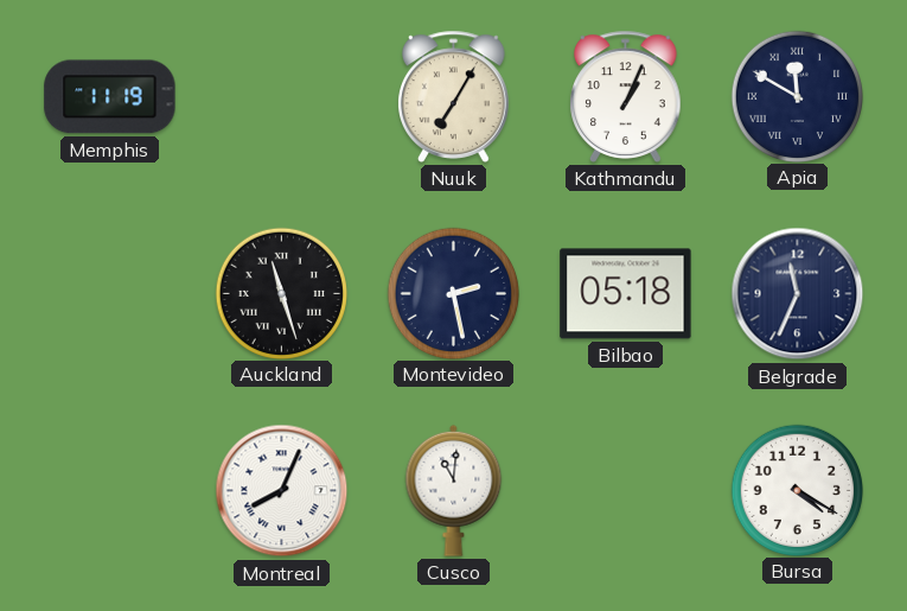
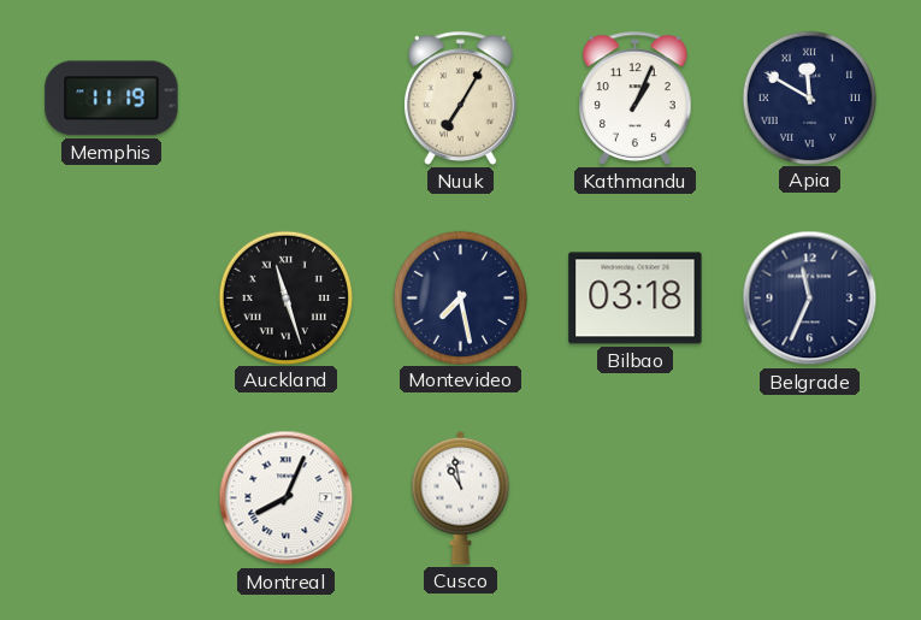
Montevideo: 2:28 -> 7:28 (460, 297)
Bilbao: 05:18 -> 03:18 (636, 299)
Cusco: 11:01 -> 10:58 (461, 497)
Bursa: 4:20 -> none (797, 490)
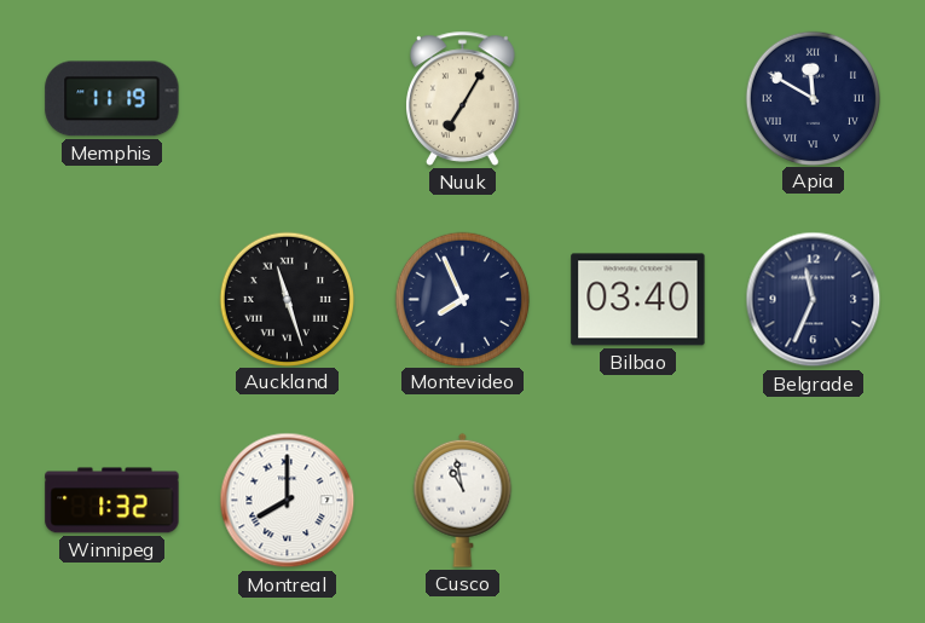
Kathmandu: 1:04 -> none (636, 98)
Montevideo: 7:28 -> 7:56 (462, 299)
Bilbao: 03:18 -> 03:40 (638, 300)
Winnipeg: none -> 1:32 (112, 501)
Montreal: 8:04 -> 8:00 (288, 501)
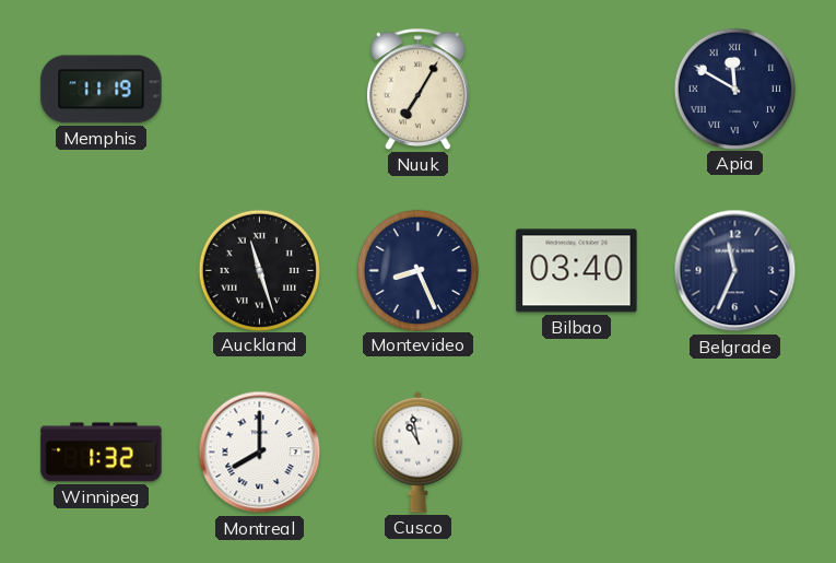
Montevideo: 7:56 -> 8:26 (417, 270)
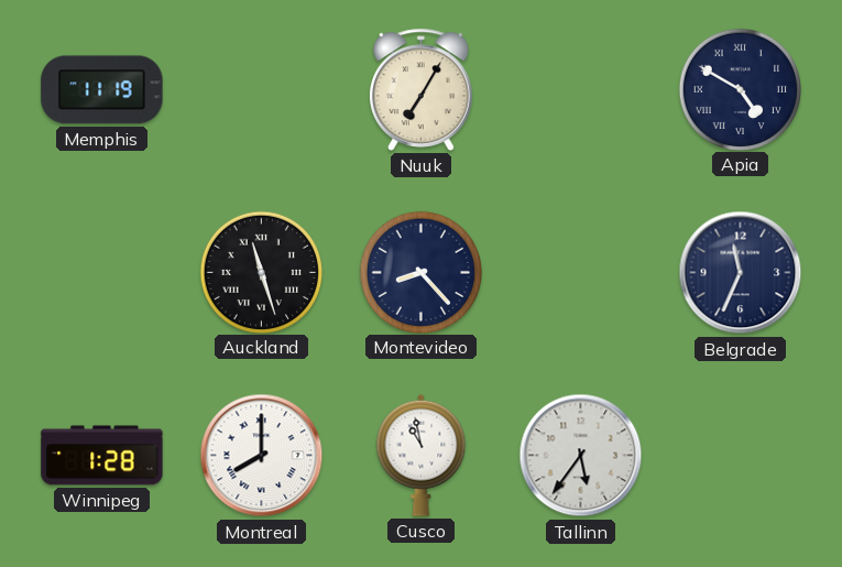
Apia: 11:50 -> 4:50 (740, 89)
Montevideo: 8:26 -> 8:23 (420, 272)
Bilbao: 03:40 -> none (577, 271)
Winnipeg: 1:32 -> 1:28 (102, 456)
Tallinn: none -> 5:36 (581, 456)
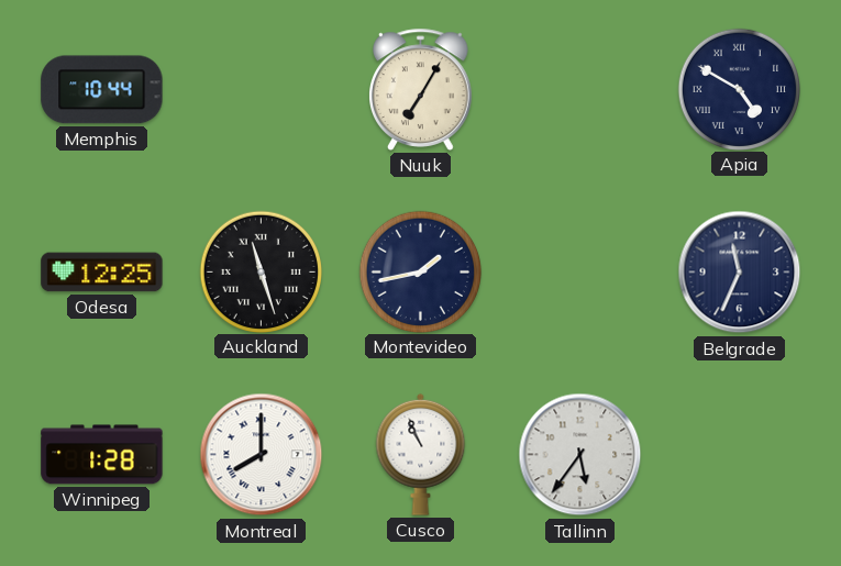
Memphis: 11:19 -> 10:44 (102, 90)
Odesa: none -> 12:25 (102, 273)
Montevideo: 8:23 -> 1:43 (420, 271)
Cusco: 10:58 -> 10:56 (421, 454)
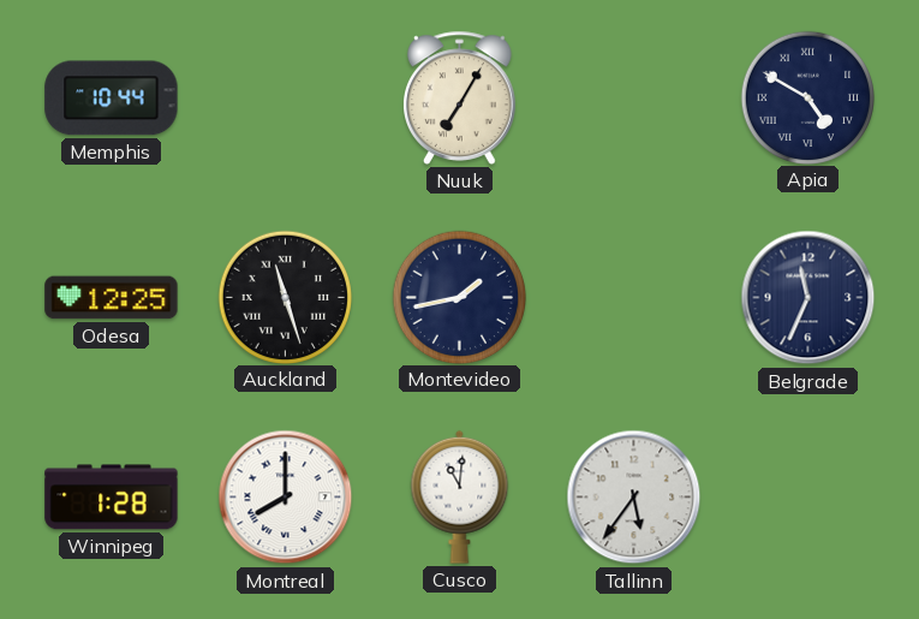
Cusco: 10:56 -> 11:01 (460, 496)
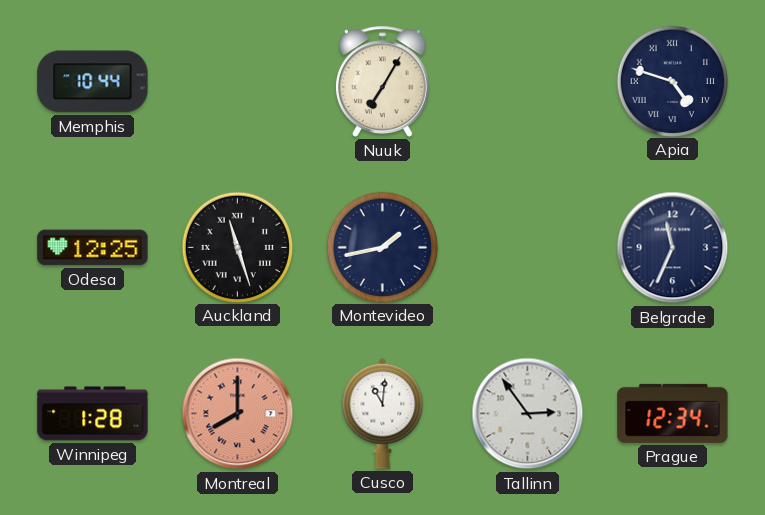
Apia: 4:50 -> 4:48 (672, 81)
Montreal dial: white -> salmon (238, 414)
Tallinn: 5:36 -> 2:54 (528, 414)
Prague: none -> 12:34 (673, 413)
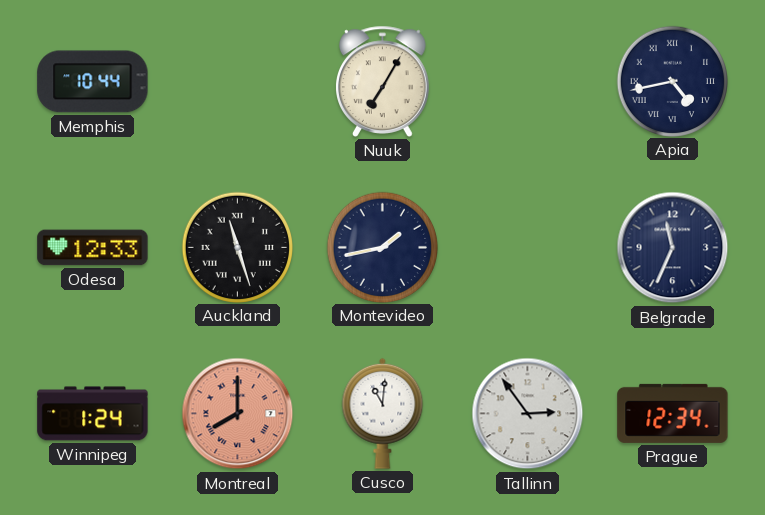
Apia: 4:48 -> 4:43 (672, 81)
Odesa: 12:25 -> 12:33 (93, 248)
Winnipeg: 1:28 -> 1:24 (93, 414)
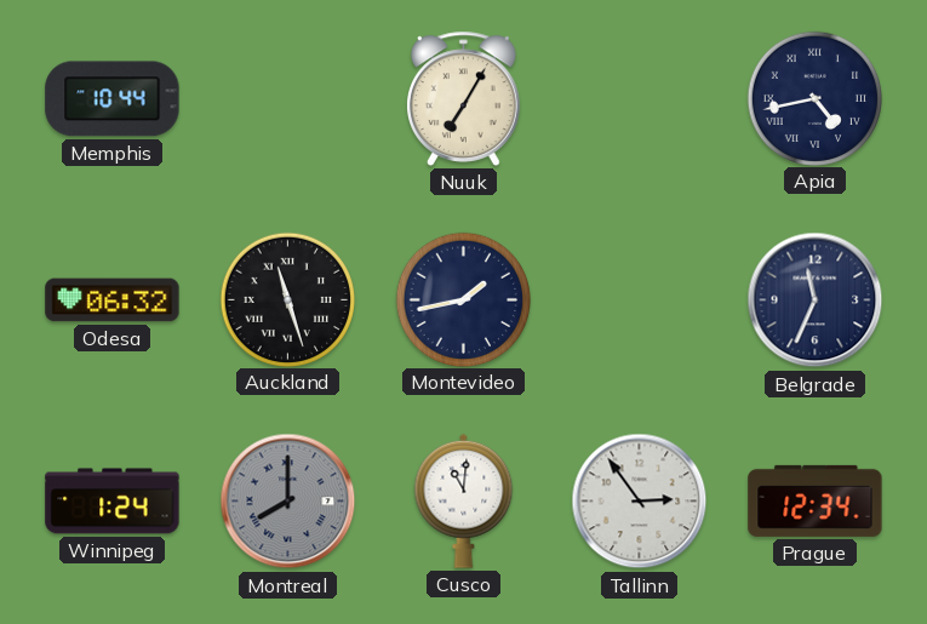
Odesa: 12:33 -> 06:32 (113, 300)
Montreal dial: salmon -> grey (288, 502)
